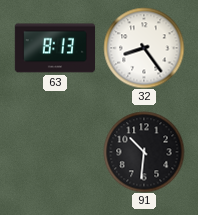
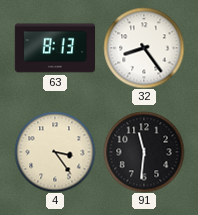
4: none -> 3:24 (55, 152)
91: 10:31 -> 11:31 (144, 152)
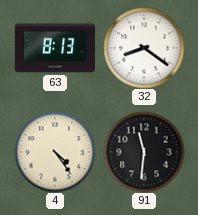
32: 8:24 -> 8:21 (144, 48)
4: 3:24 -> 4:24 (55, 152)
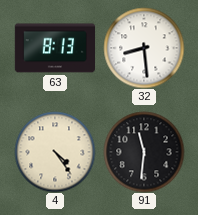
32: 8:21 -> 8:29 (144, 48)
